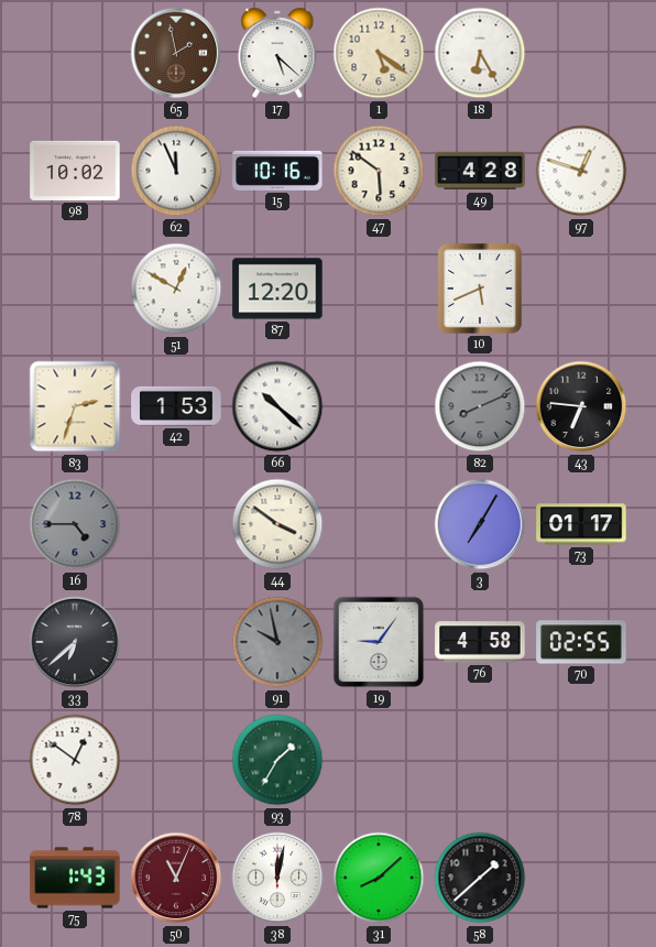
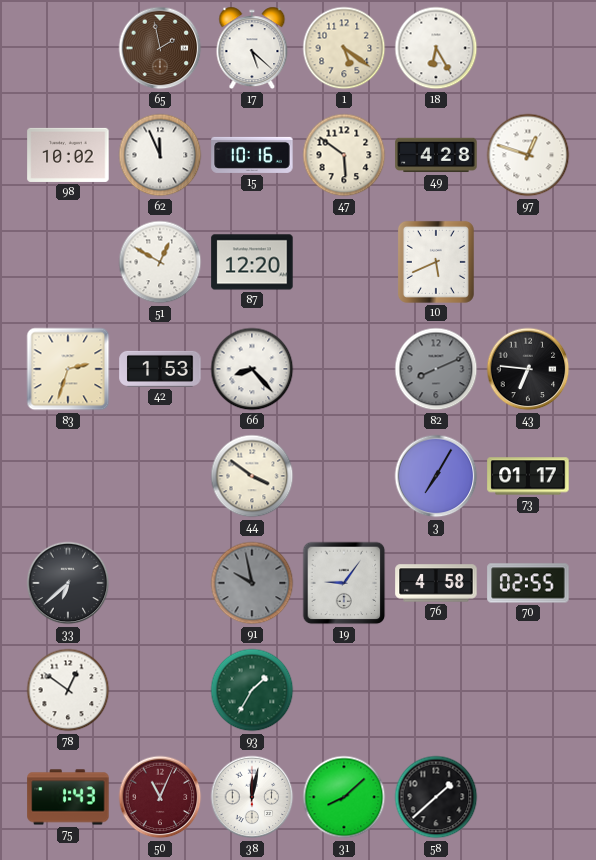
66: 10:22 -> 8:23 (252, 369)
16: 4:45 -> none (75, 524)
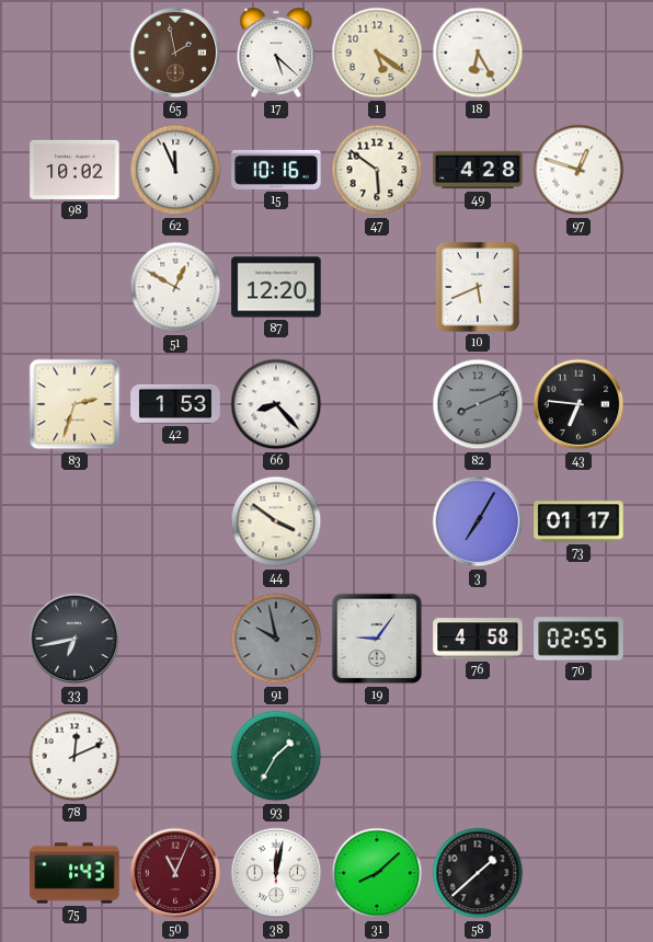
33: 6:38 -> 6:43 (75, 639)
78: 12:51 -> 12:11 (75, 756)
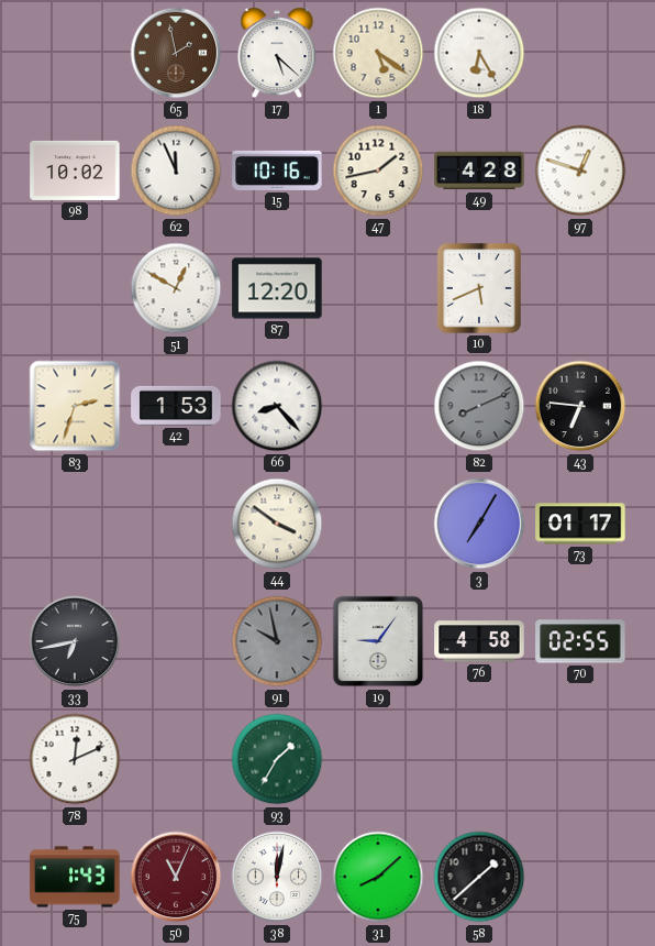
47: 5:51 -> 1:43 (378, 170)
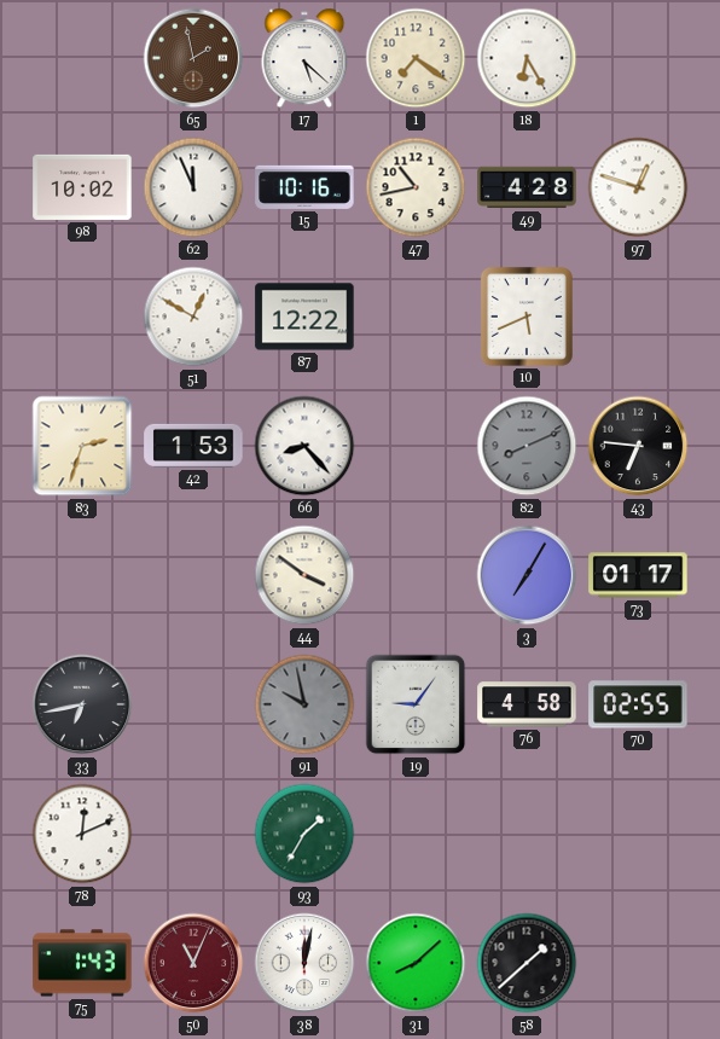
1: 5:21 -> 7:21 (416, 58)
47: 1:43 -> 10:43 (416, 187)
87: 12:20 -> 12:22 (304, 317)
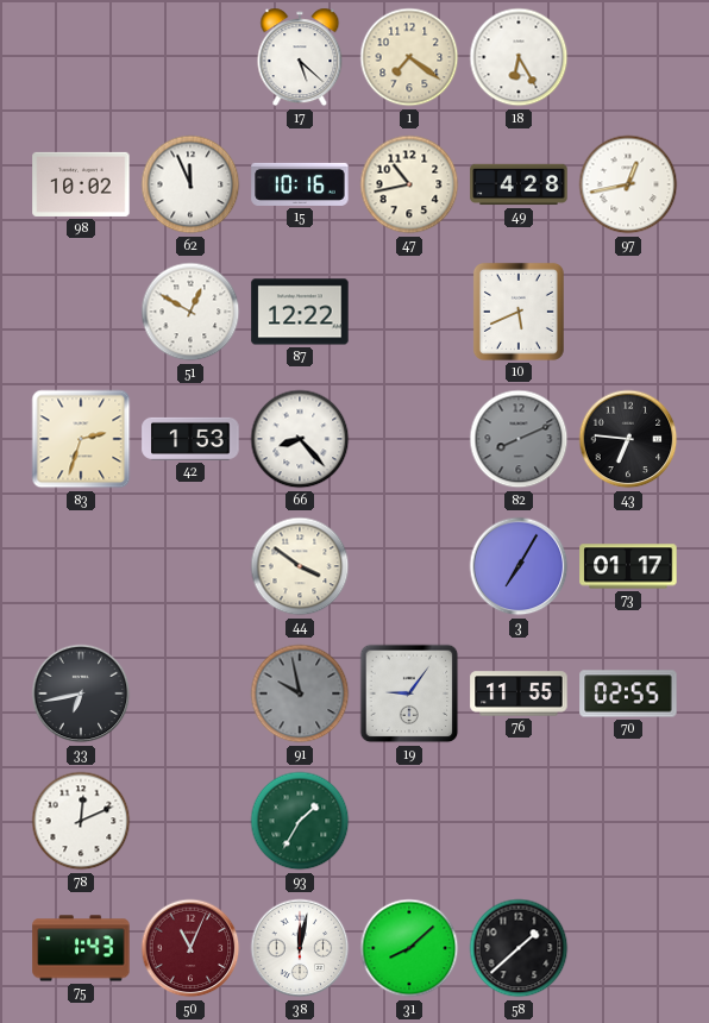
65: 1:58 -> none (193, 58)
97: 12:48 -> 12:43 (628, 184)
76: 4:58 -> 11:55 (519, 693)
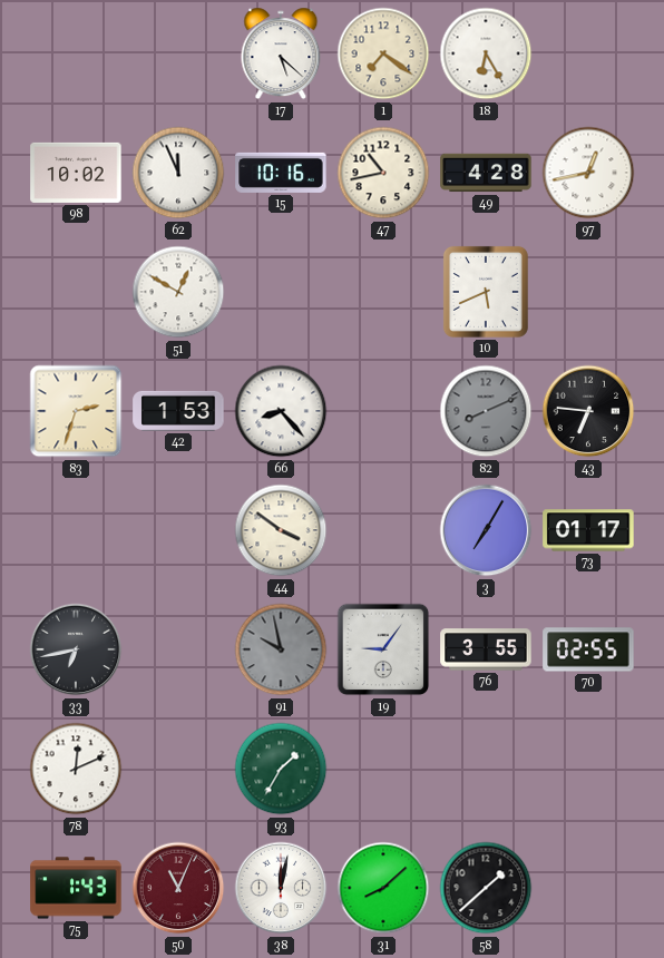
87: 12:22 -> none (300, 312)
76: 11:55 -> 3:55 (486, 649)
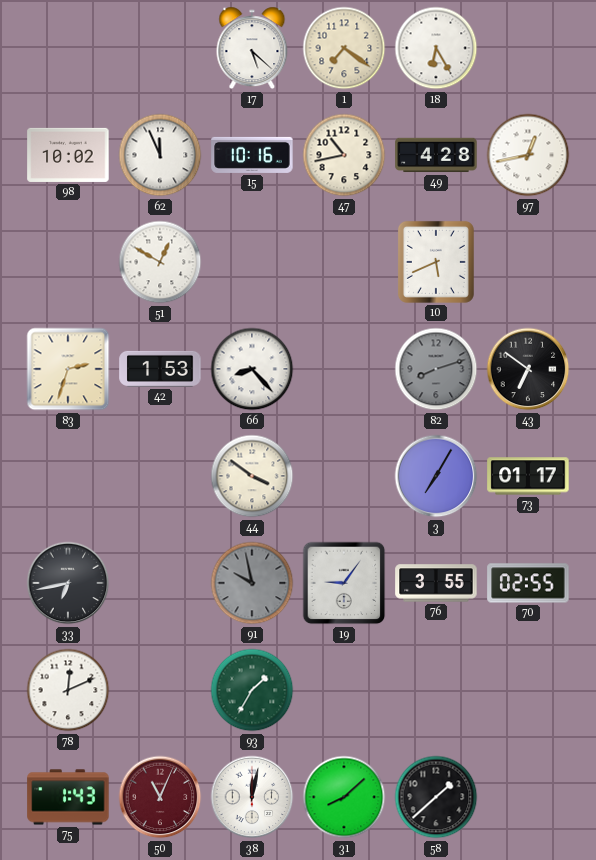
82: 8:11 -> 8:12 (436, 369)
43: 6:46 -> 6:51 (528, 369)
